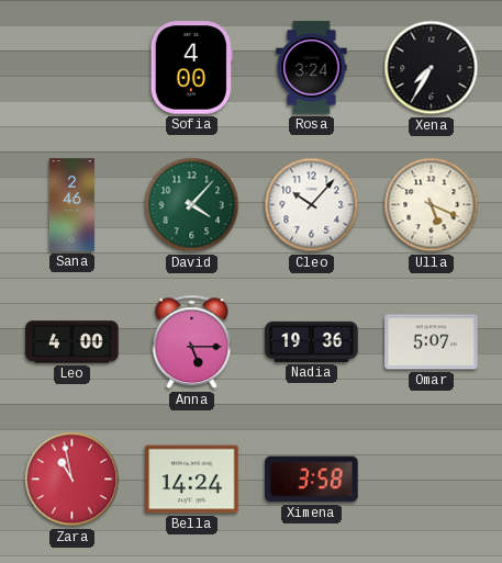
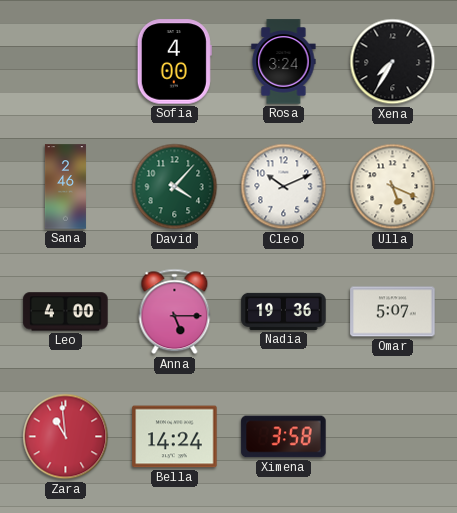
Cleo: 10:07 -> 10:11 (284, 187)
Zara: 10:58 -> 10:59 (66, 437)
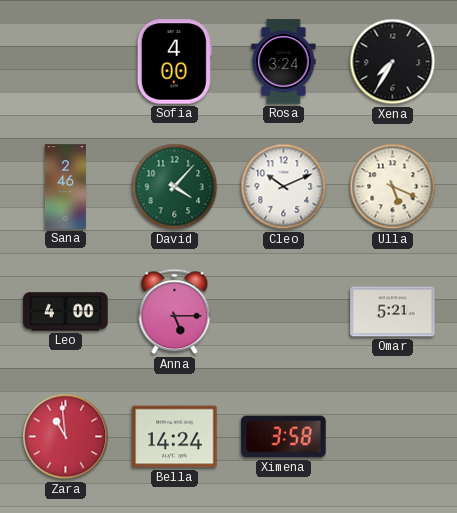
Nadia: 19:36 -> none (284, 311)
Omar: 5:07 -> 5:21 (393, 312)
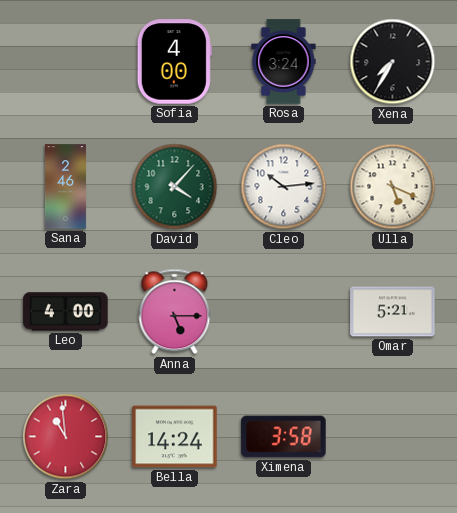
Cleo: 10:11 -> 10:14 (284, 187)
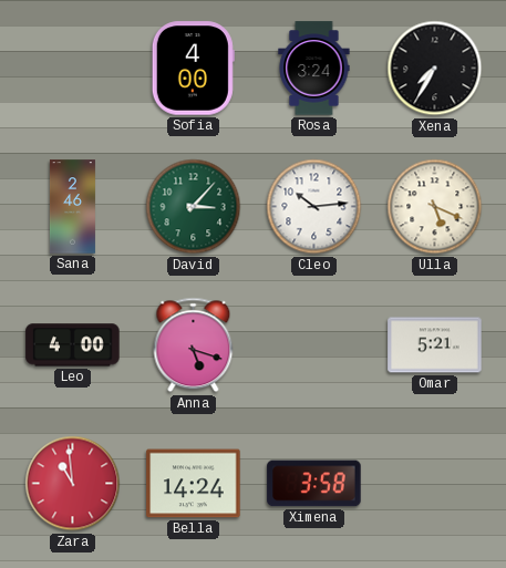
David: 4:07 -> 3:07 (194, 207)
Anna: 5:15 -> 5:18 (194, 345)
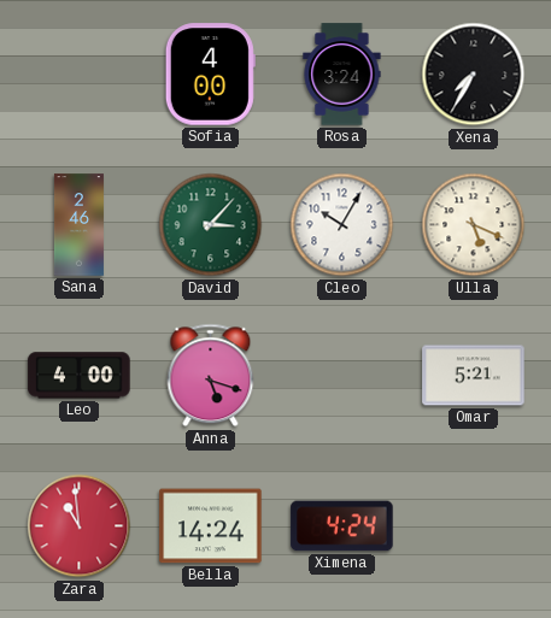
Cleo: 10:14 -> 10:05 (342, 225)
Ximena: 3:58 -> 4:24 (342, 526)
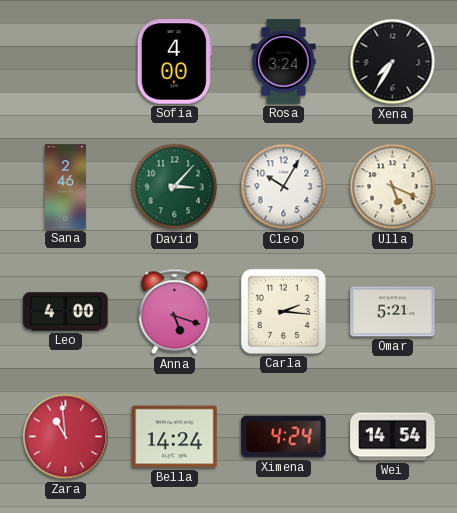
Carla: none -> 2:16 (283, 311)
Wei: none -> 14:54 (393, 437)
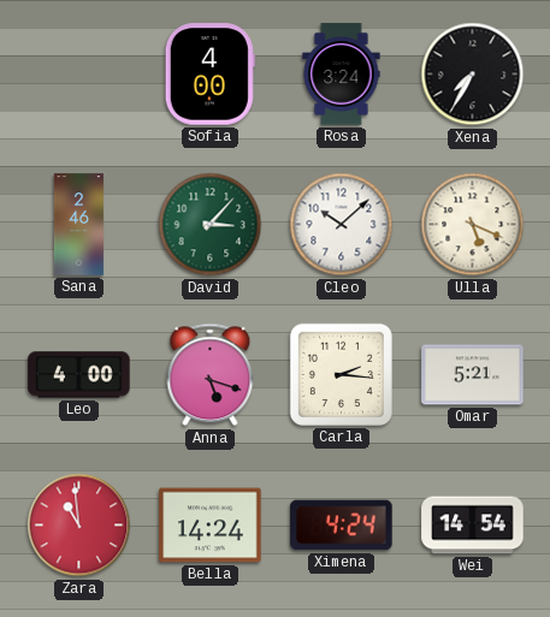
Cleo: 10:05 -> 10:08 (342, 225)
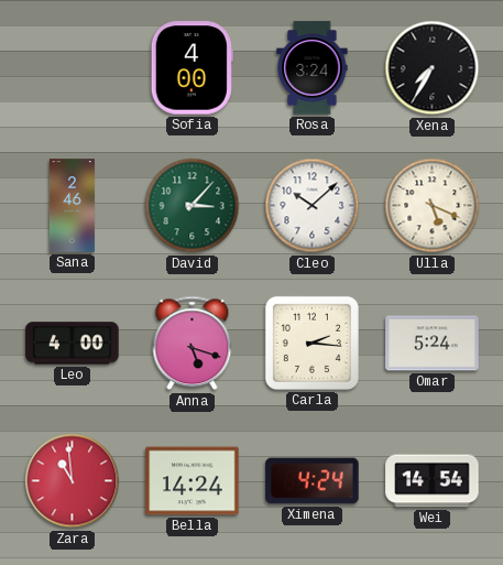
Omar: 5:21 -> 5:24 (433, 344)
